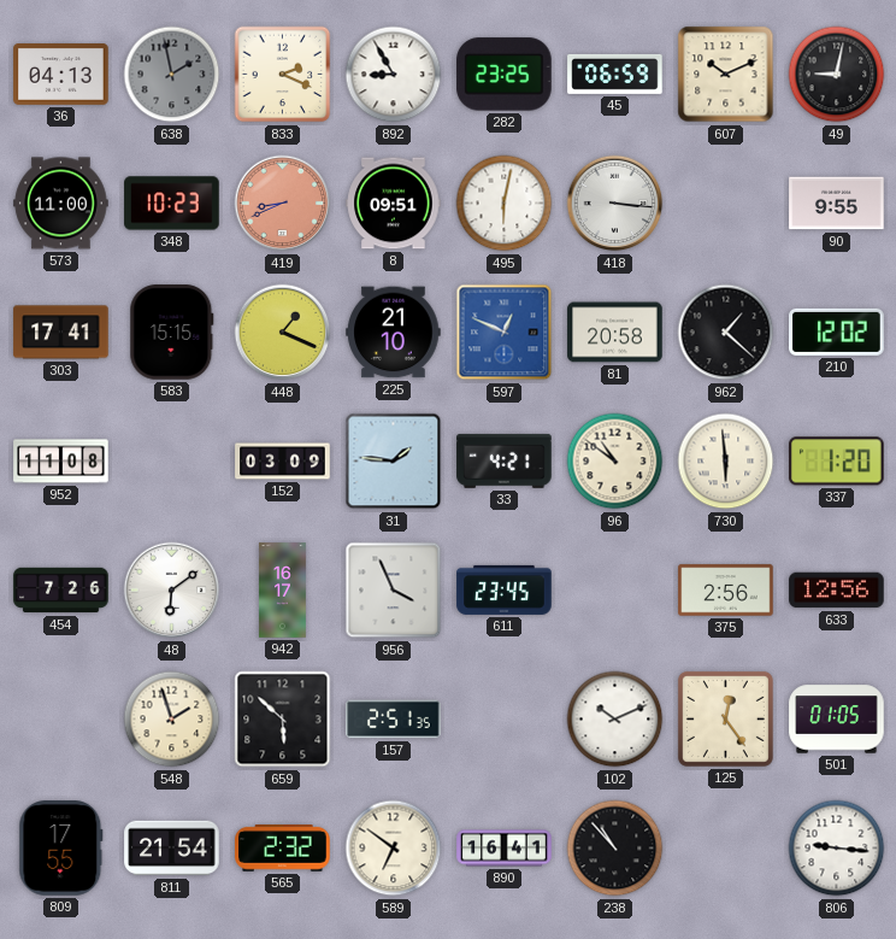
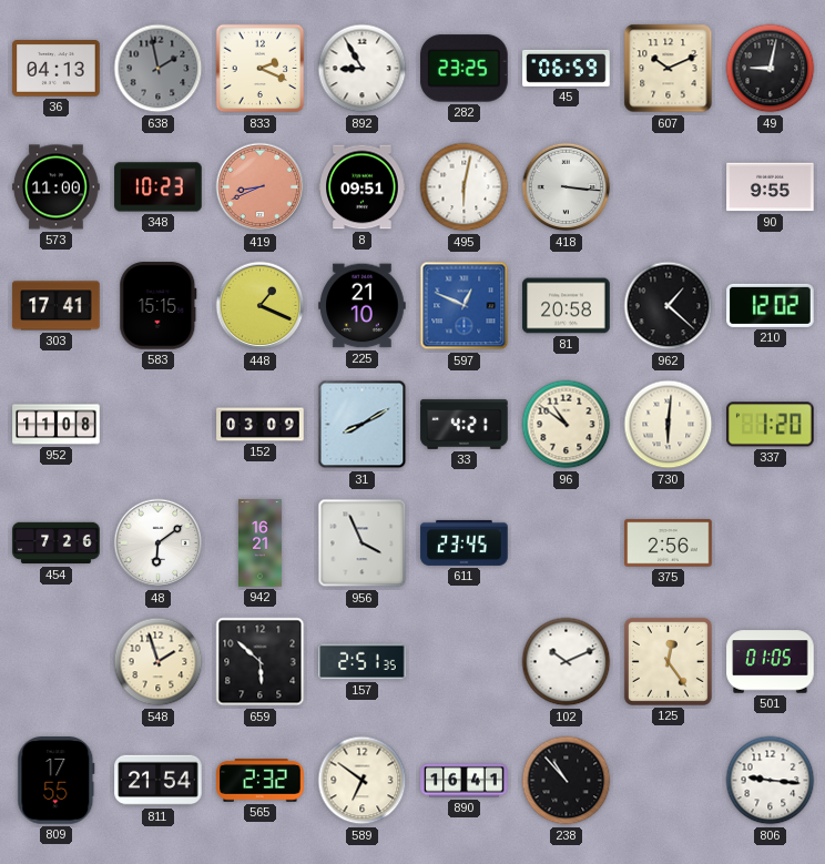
31: 1:46 -> 8:10 (363, 425)
730: 5:59 -> 6:01 (669, 425)
942: 16:17 -> 16:21 (261, 543)
633: 12:56 -> none (837, 591)
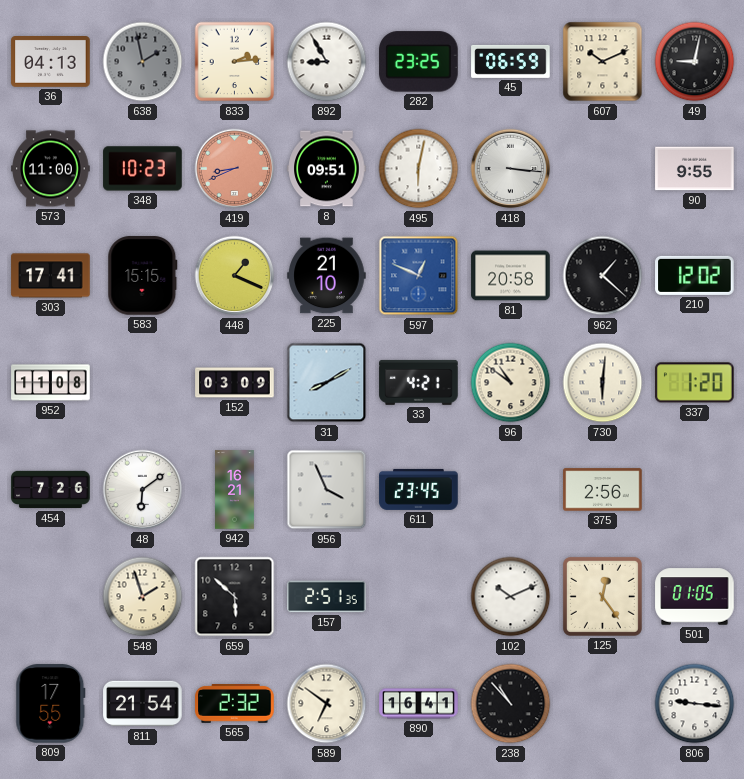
833: 2:19 -> 2:14 (235, 62)
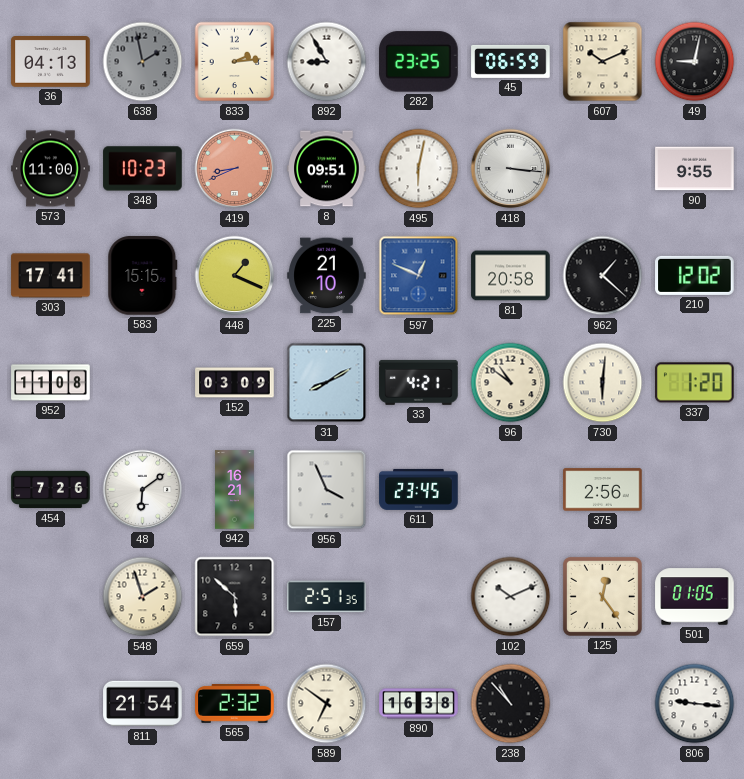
809: 17:55 -> none (51, 704)
890: 16:41 -> 16:38 (419, 704)
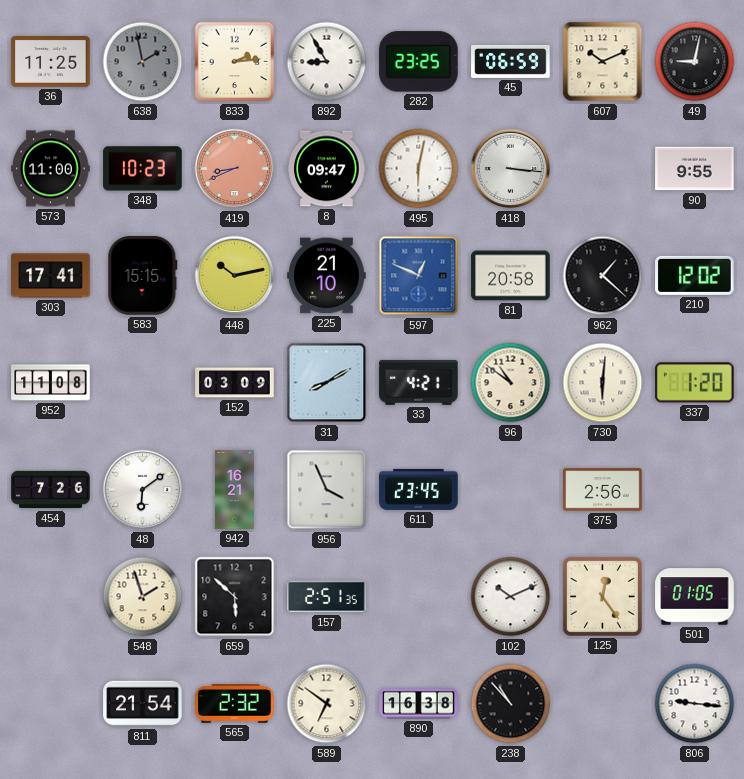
36: 04:13 -> 11:25 (51, 62)
8: 09:51 -> 09:47 (327, 169)
448: 1:19 -> 10:13 (235, 276)
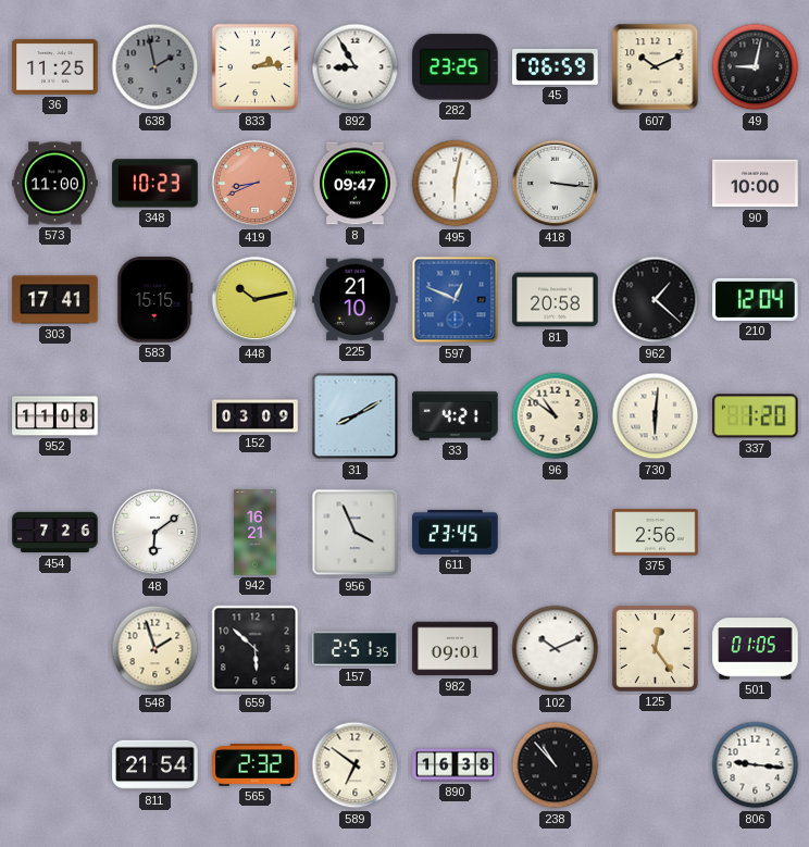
90: 9:55 -> 10:00 (756, 184)
210: 12:02 -> 12:04 (756, 299)
982: none -> 09:01 (456, 649)
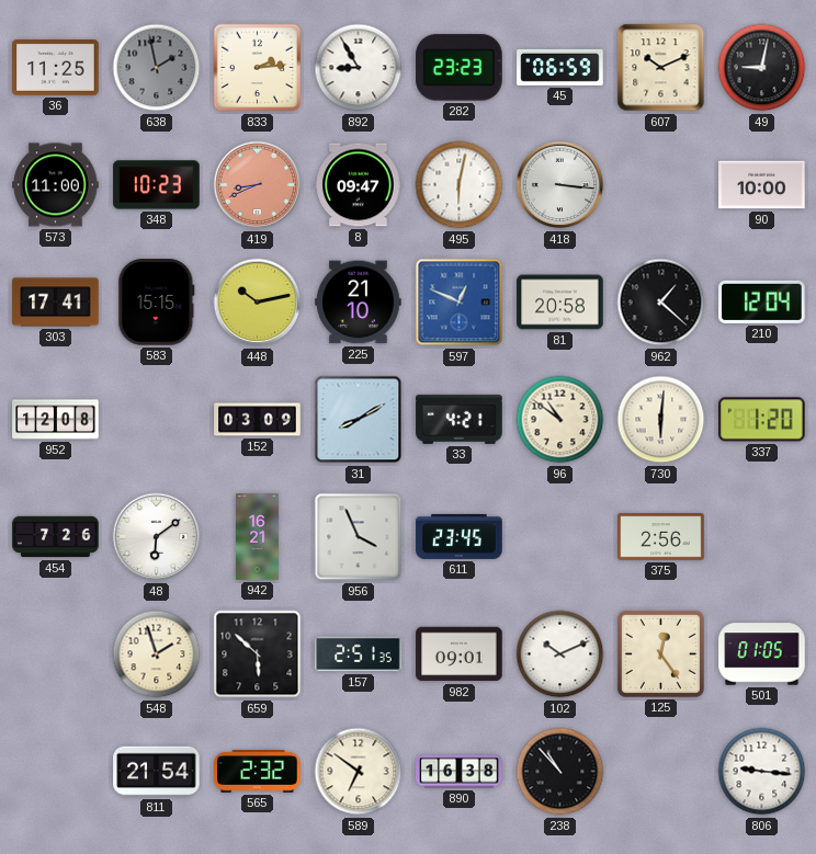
282: 23:25 -> 23:23 (460, 68)
952: 11:08 -> 12:08 (56, 420)
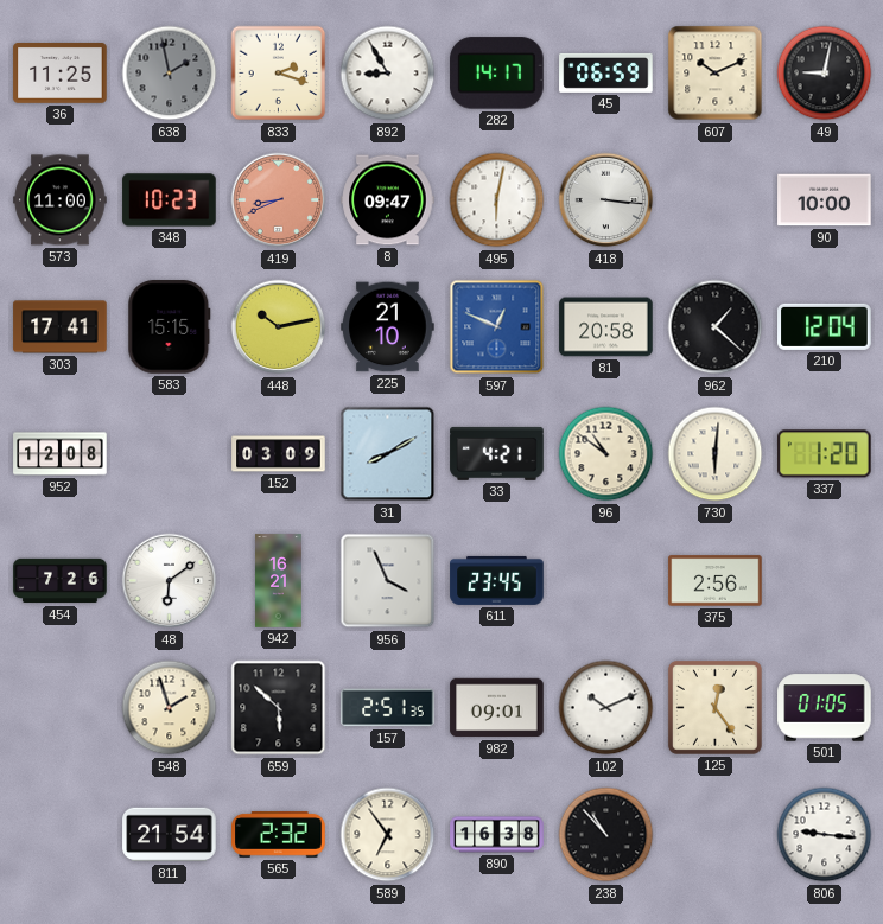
833: 2:14 -> 2:18 (279, 74)
282: 23:23 -> 14:17 (497, 74)
589: 6:51 -> 6:54 (388, 835)
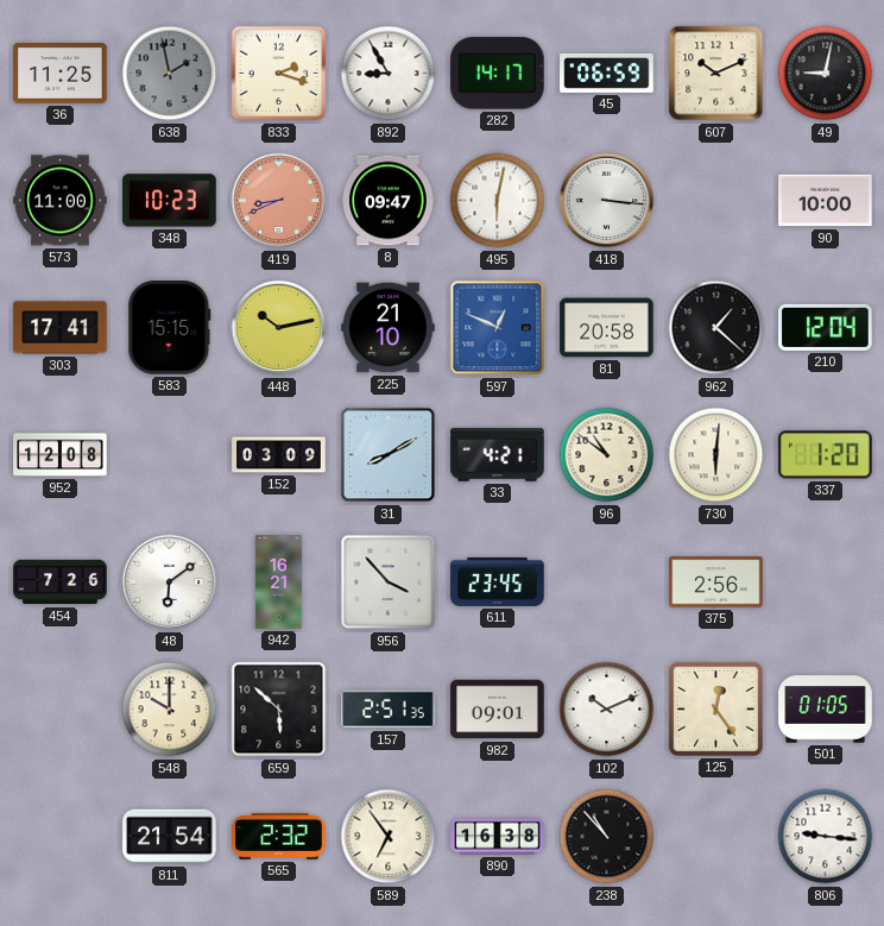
956: 3:56 -> 3:53 (389, 582)
548: 1:57 -> 10:00 (170, 710)
